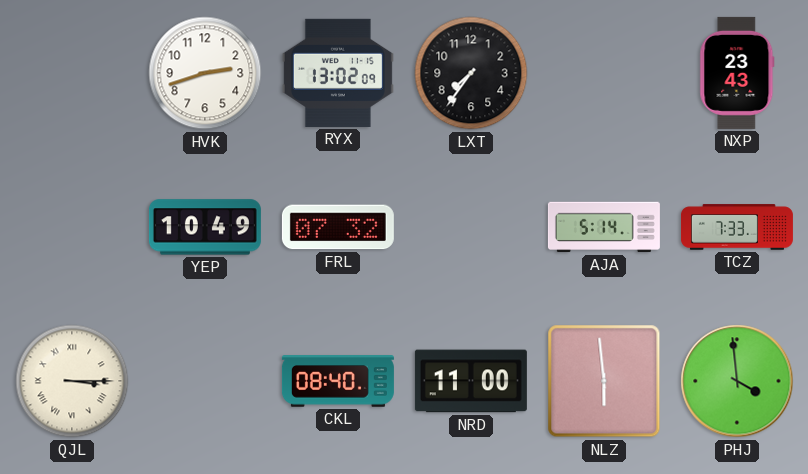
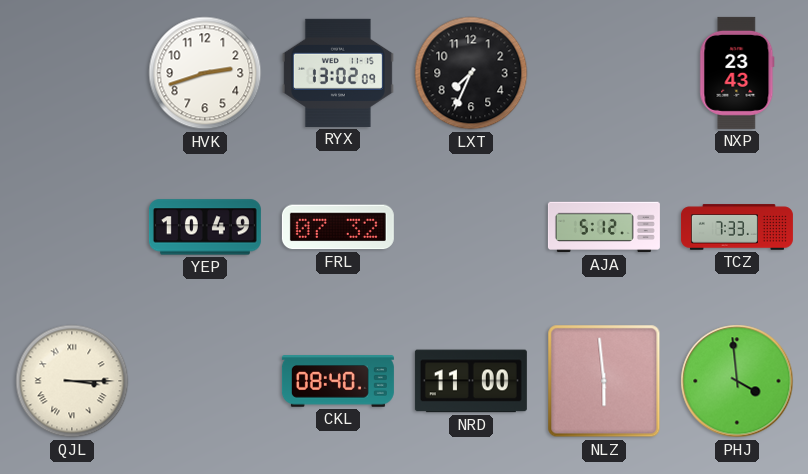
LXT: 7:36 -> 7:34 (471, 73)
AJA: 5:14 -> 5:12 (604, 227)
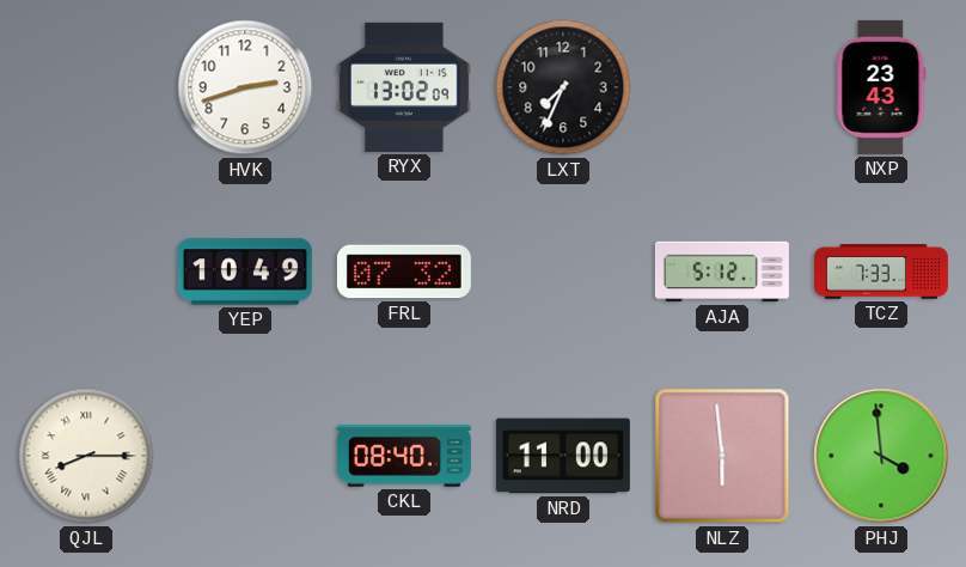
QJL: 3:15 -> 8:15 (86, 456)
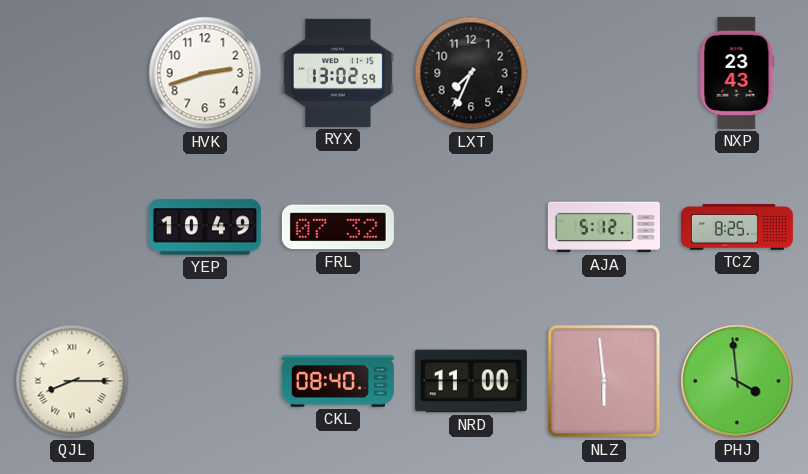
RYX: 13:02:09 -> 13:02:59 (338, 73)
TCZ: 7:33 -> 8:25 (737, 227)
